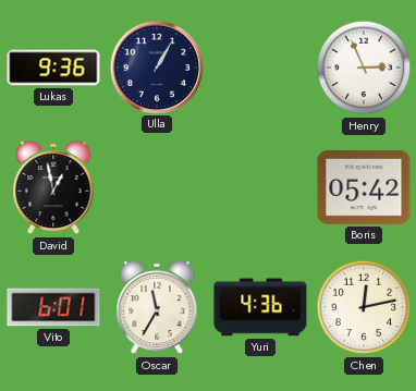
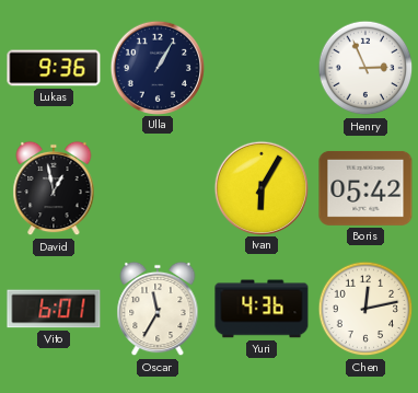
Ivan: none -> 6:05 (260, 187)
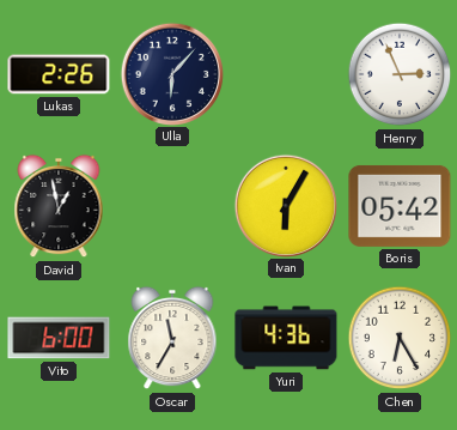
Lukas: 9:36 -> 2:26 (59, 74)
Ulla: 1:05 -> 6:07 (171, 73)
Vito: 6:01 -> 6:00 (59, 338)
Chen: 12:13 -> 6:25 (400, 338)
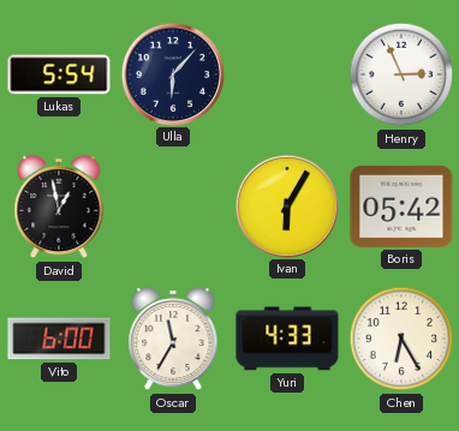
Lukas: 2:26 -> 5:54 (59, 74)
Yuri: 4:36 -> 4:33 (287, 339)
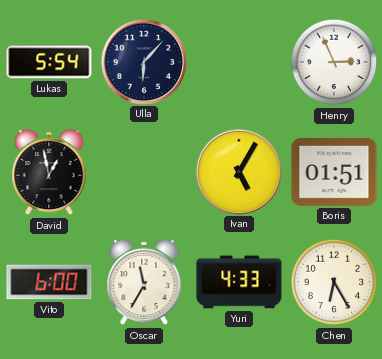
Ivan: 6:05 -> 5:05 (238, 171)
Boris: 05:42 -> 01:51 (334, 172)
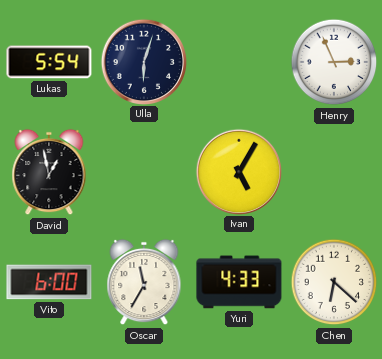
Ulla: 6:07 -> 6:03 (143, 61)
Boris: 01:51 -> none (334, 172)
Chen: 6:25 -> 6:22 (334, 282)
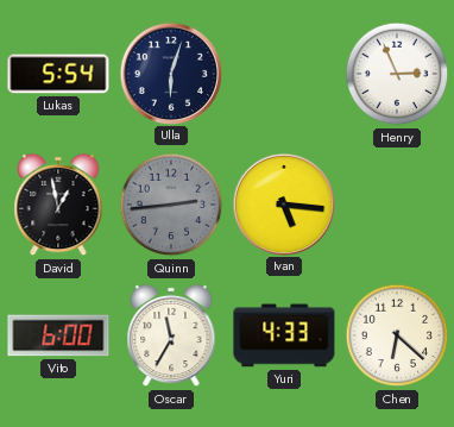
Quinn: none -> 2:44 (171, 205)
Ivan: 5:05 -> 5:16 (283, 203)
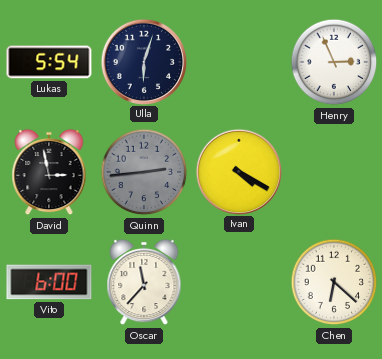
David: 12:58 -> 2:58 (49, 172)
Ivan: 5:16 -> 4:20 (238, 171)
Oscar: 11:35 -> 11:37 (144, 282)
Yuri: 4:33 -> none (284, 335)
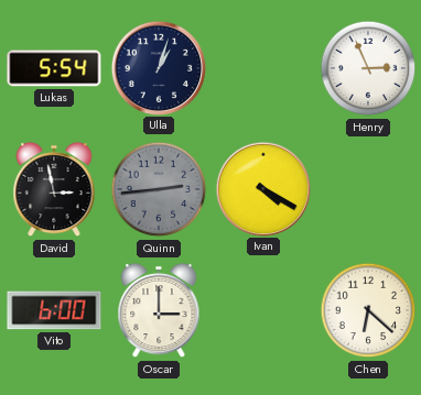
Ulla: 6:03 -> 1:03 (158, 67)
Oscar: 11:37 -> 3:00 (159, 310)
